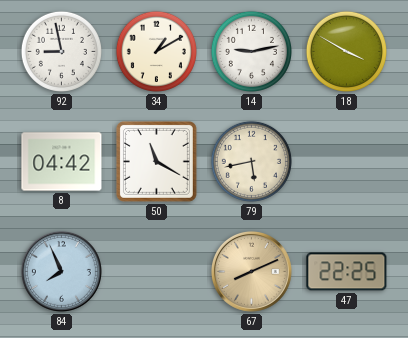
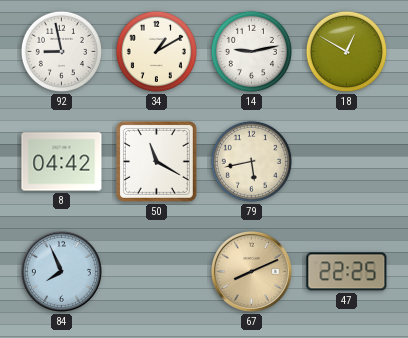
18: 3:50 -> 12:50 (346, 51)
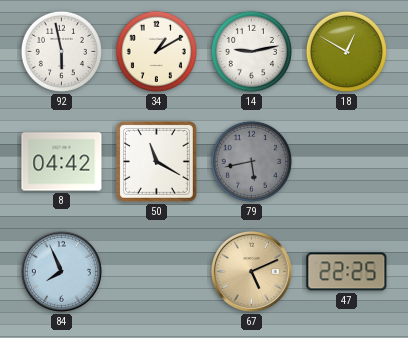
92: 8:58 -> 5:58 (61, 51)
79 dial: cream -> grey (251, 161)
67: 8:11 -> 5:11 (251, 271)
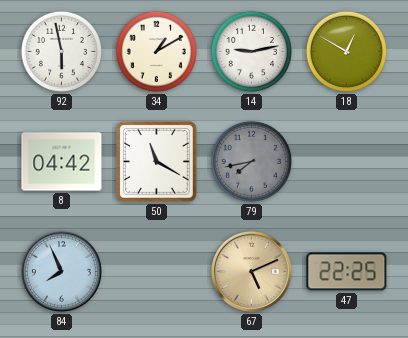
79: 5:43 -> 7:43 (251, 161)
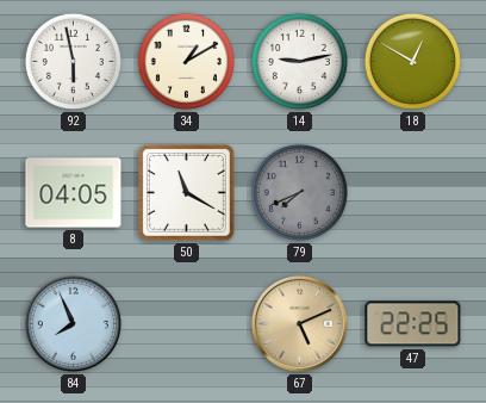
8: 04:42 -> 04:05 (74, 193)
79: 7:43 -> 7:41 (299, 192)
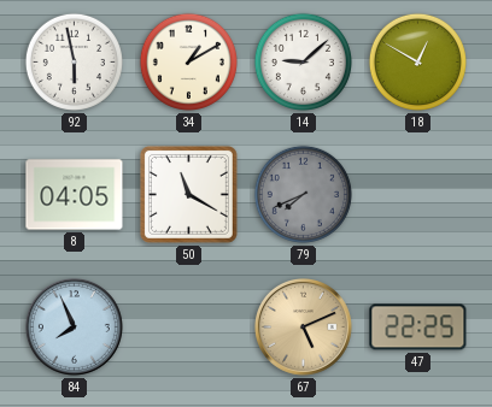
14: 9:13 -> 9:08 (303, 61)
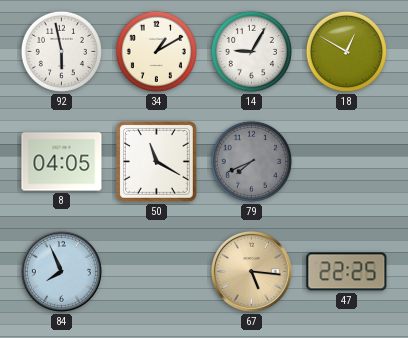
14: 9:08 -> 9:05 (251, 51)
67: 5:11 -> 5:16 (251, 271)
